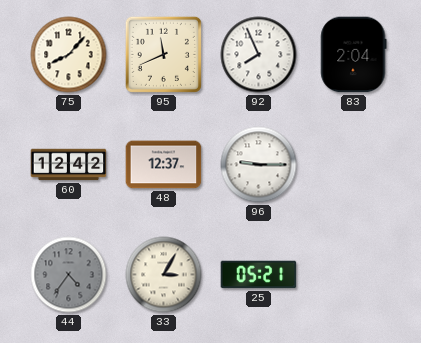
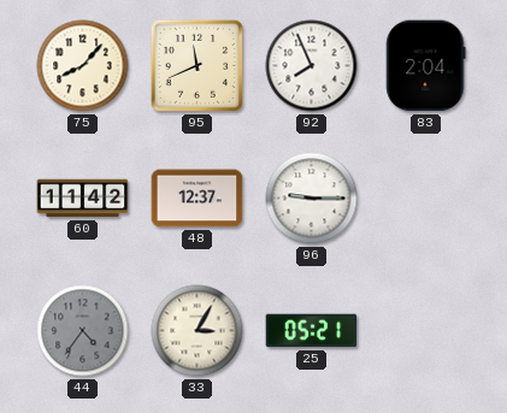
60: 12:42 -> 11:42 (83, 199)
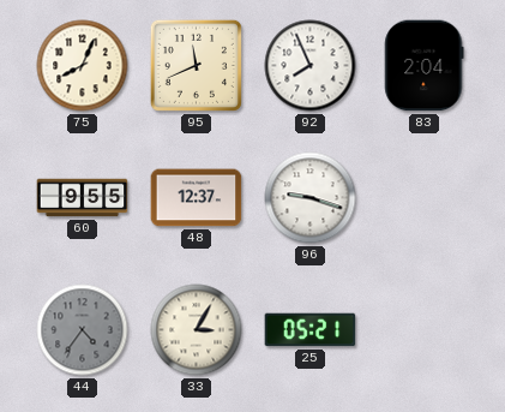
75: 8:07 -> 8:04 (83, 66)
60: 11:42 -> 9:55 (83, 198)
96: 9:15 -> 9:18 (311, 198)
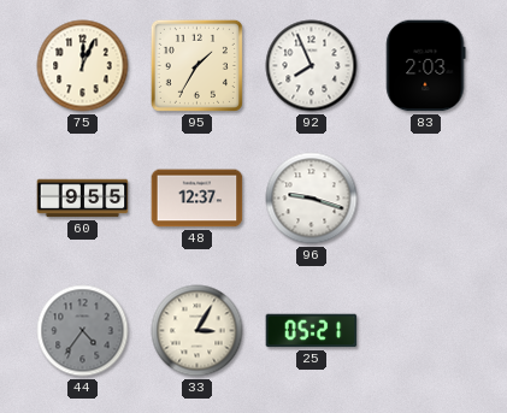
75: 8:04 -> 12:04 (83, 66)
95: 11:41 -> 1:35 (196, 65)
83: 2:04 -> 2:03 (426, 66)
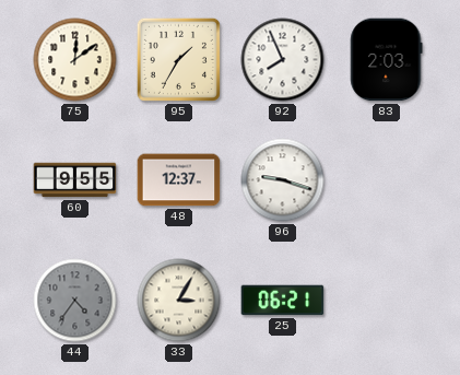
75: 12:04 -> 12:09 (75, 60)
25: 05:21 -> 06:21 (283, 301)
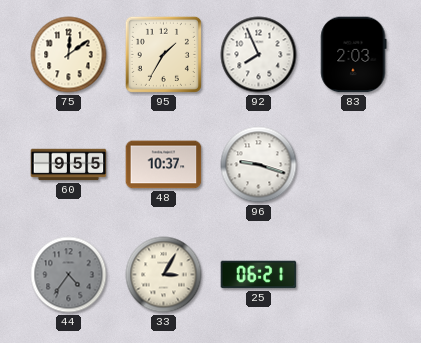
48: 12:37 -> 10:37 (164, 165)
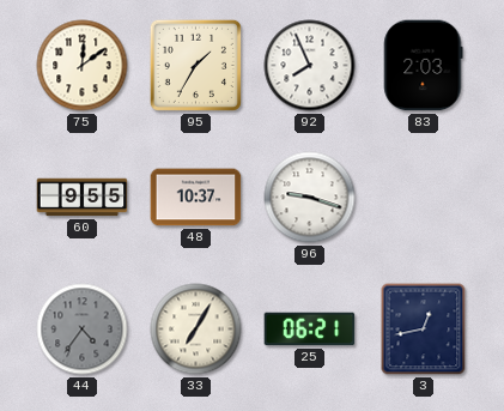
33: 3:05 -> 7:05 (196, 330)
3: none -> 12:43 (424, 330)
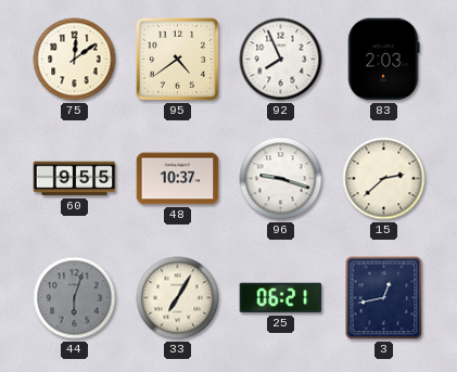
95: 1:35 -> 4:39 (177, 59)
15: none -> 2:38 (384, 179)
44: 4:36 -> 6:03 (75, 298)
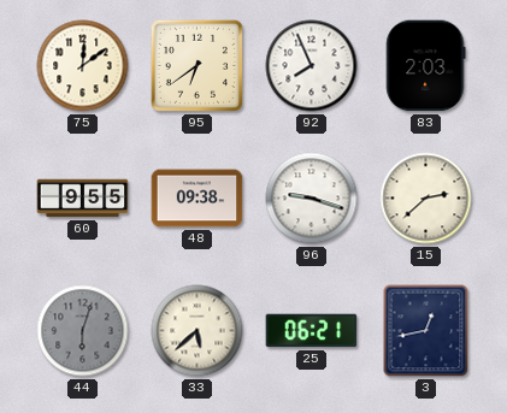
95: 4:39 -> 6:39 (196, 65)
48: 10:37 -> 09:38 (198, 199)
33: 7:05 -> 5:38 (198, 331)
